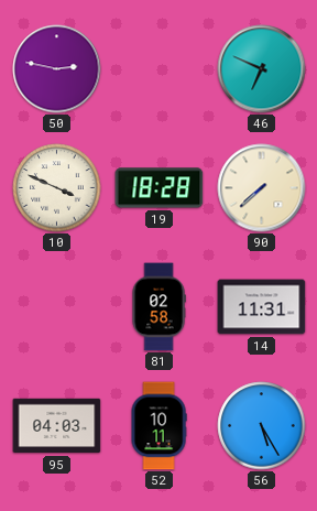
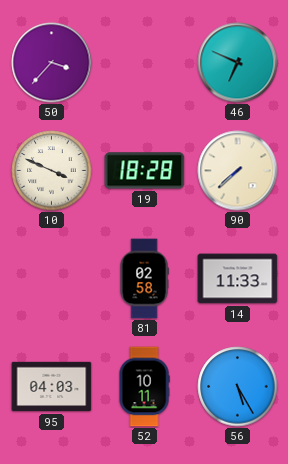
50: 2:47 -> 3:37 (52, 63)
14: 11:31 -> 11:33 (238, 279)
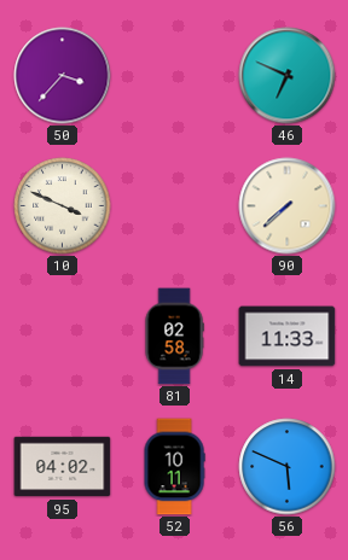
19: 18:28 -> none (145, 171)
95: 04:03 -> 04:02 (63, 467)
56: 5:25 -> 5:49 (288, 467)
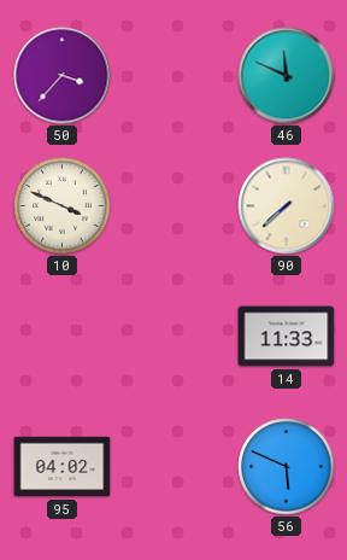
46: 6:49 -> 11:49 (287, 76)
81: 02:58 -> none (174, 337)
52: 10:11 -> none (174, 467)
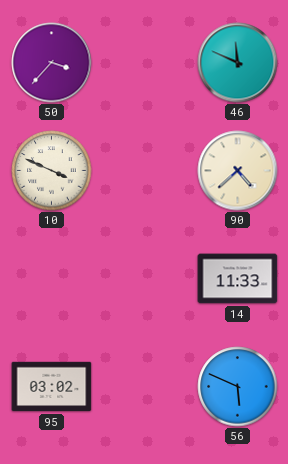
90: 7:38 -> 4:38 (238, 171)
95: 04:02 -> 03:02 (52, 387)
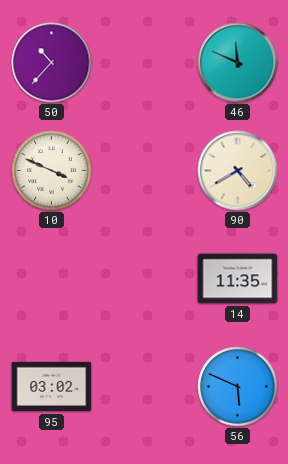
50: 3:37 -> 10:37 (52, 63)
90: 4:38 -> 4:40 (238, 171)
14: 11:33 -> 11:35 (238, 279)
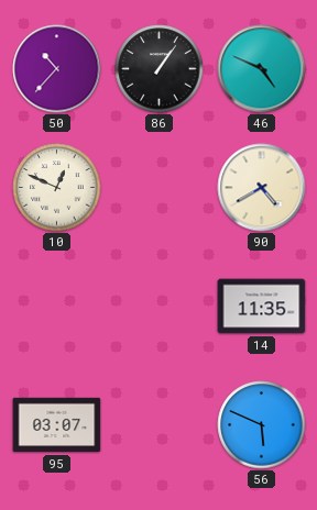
86: none -> 1:06 (160, 69)
46: 11:49 -> 4:49 (262, 69)
10: 3:49 -> 12:49 (57, 188)
95: 03:02 -> 03:07 (57, 425)
